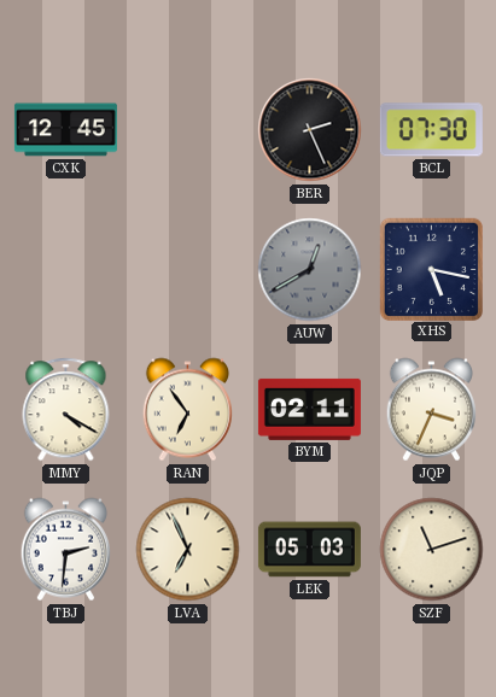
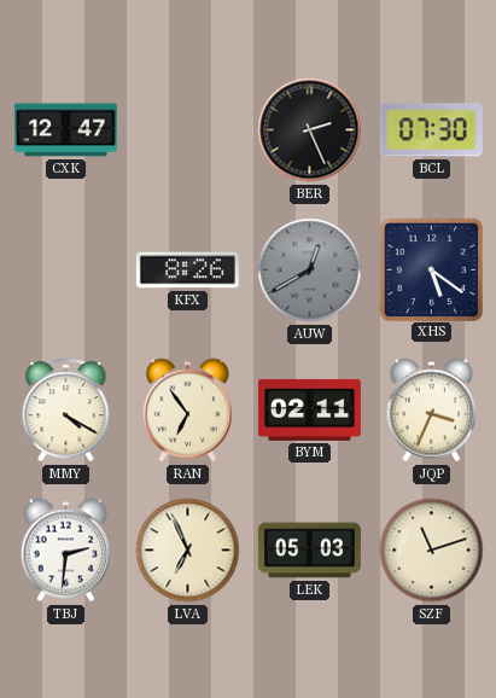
CXK: 12:45 -> 12:47 (65, 130)
KFX: none -> 8:26 (187, 271)
XHS: 5:17 -> 5:21 (431, 269)
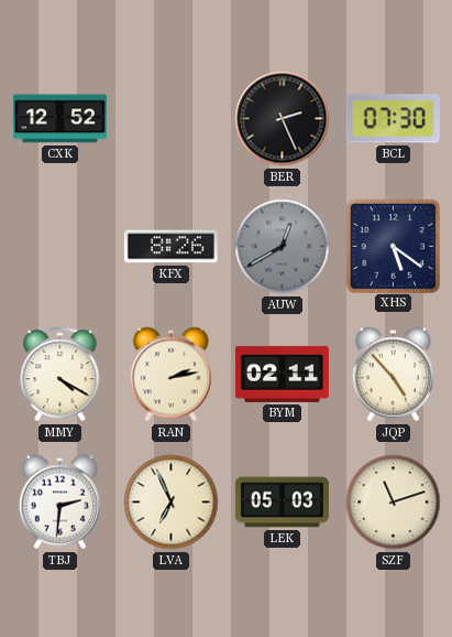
CXK: 12:47 -> 12:52 (59, 119)
RAN: 6:54 -> 2:13 (170, 375)
JQP: 3:34 -> 4:53 (393, 375)
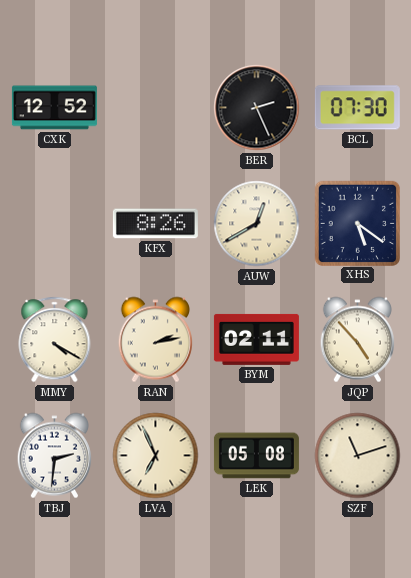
AUW dial: grey -> cream (257, 224)
LEK: 05:03 -> 05:08 (256, 456)
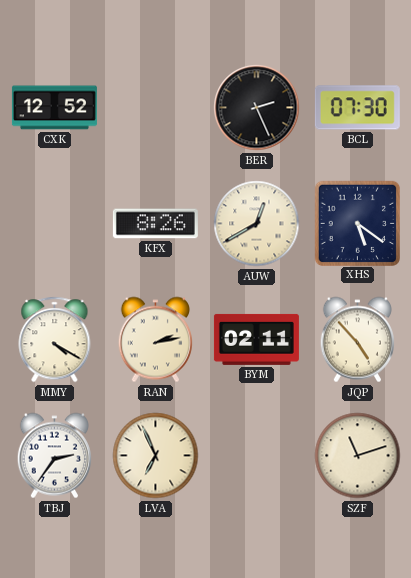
TBJ: 2:31 -> 2:36 (54, 456)
LEK: 05:08 -> none (256, 456)
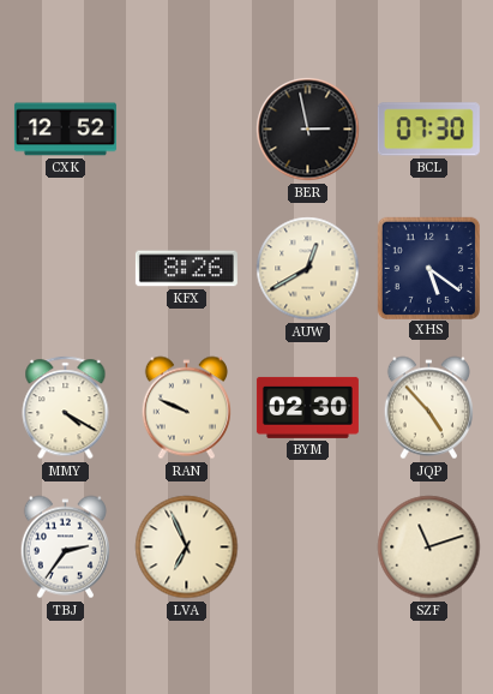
BER: 2:26 -> 2:58 (308, 130)
RAN: 2:13 -> 9:49 (186, 408)
BYM: 02:11 -> 02:30 (307, 407)
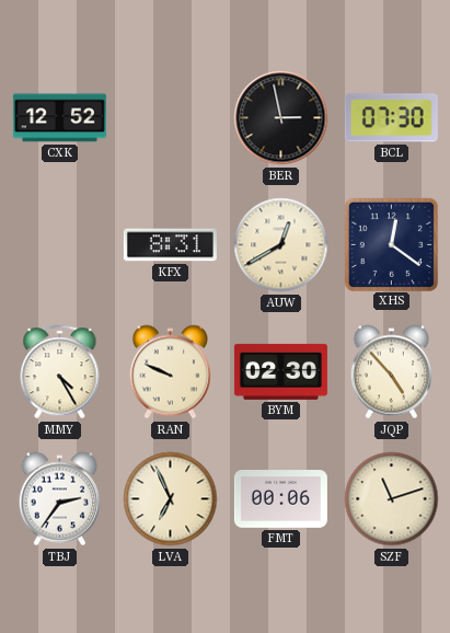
KFX: 8:26 -> 8:31 (170, 245)
XHS: 5:21 -> 12:21 (391, 244)
MMY: 4:20 -> 4:25 (60, 372)
FMT: none -> 00:06 (280, 499)
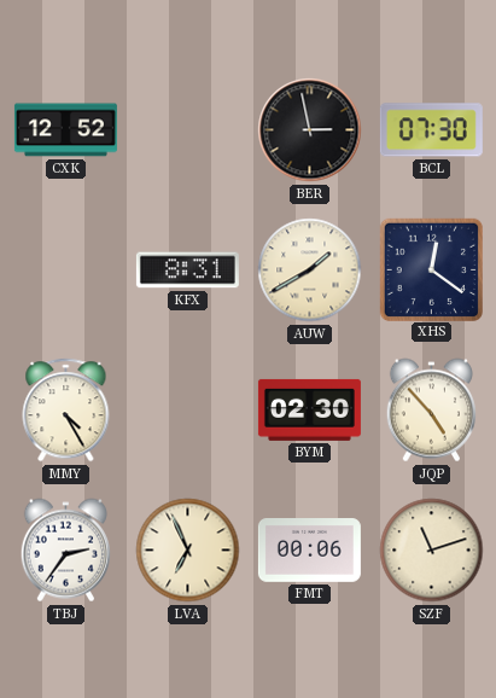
AUW: 12:40 -> 1:40 (310, 271)
RAN: 9:49 -> none (170, 372)
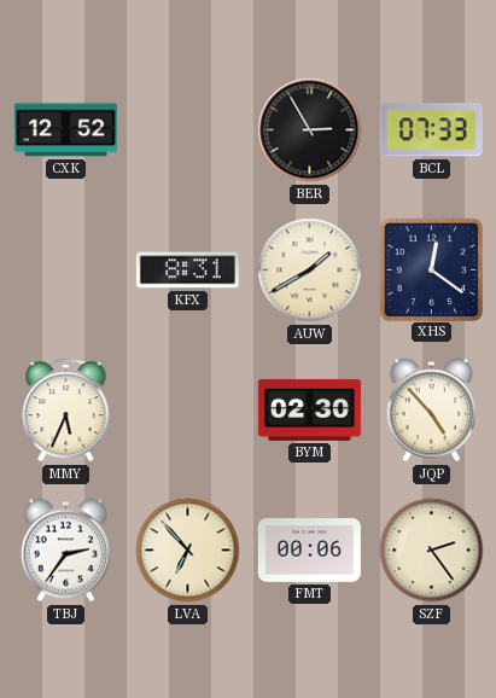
BER: 2:58 -> 2:55 (310, 130)
BCL: 07:30 -> 07:33 (431, 130)
MMY: 4:25 -> 5:34 (66, 411)
LVA: 6:56 -> 6:53 (188, 551)
SZF: 11:12 -> 2:24 (432, 551)
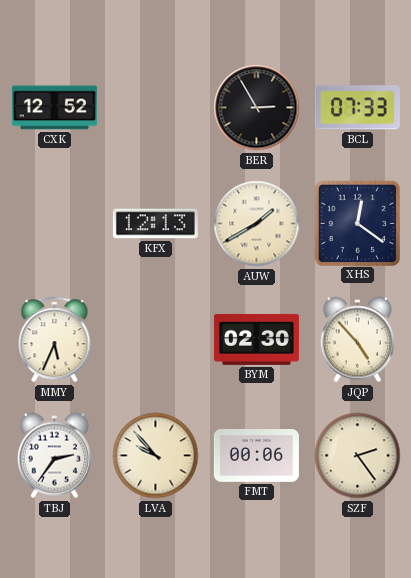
KFX: 8:31 -> 12:13 (155, 224)
LVA: 6:53 -> 9:53 (156, 456)
